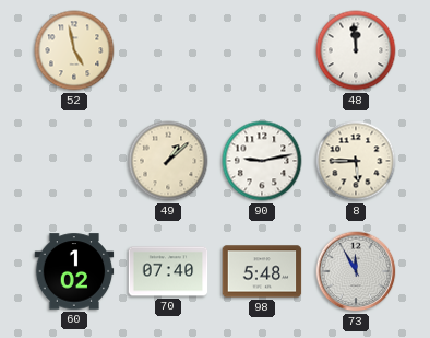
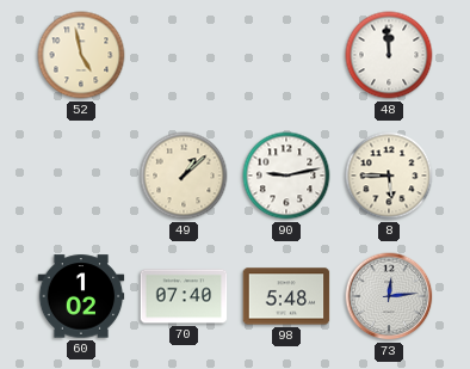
73: 11:55 -> 12:14 (389, 296)
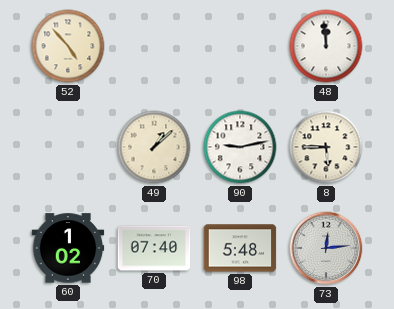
52: 4:58 -> 4:53 (68, 46)
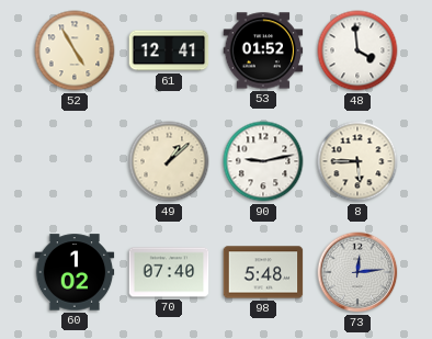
52: 4:53 -> 4:55 (75, 50)
61: none -> 12:41 (169, 50)
53: none -> 01:52 (263, 50)
48: 11:59 -> 3:59 (357, 50)
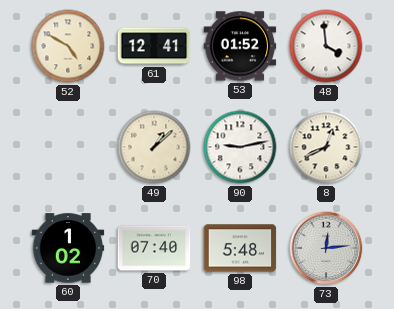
52: 4:55 -> 4:50 (68, 46)
8: 5:45 -> 12:41 (326, 147)
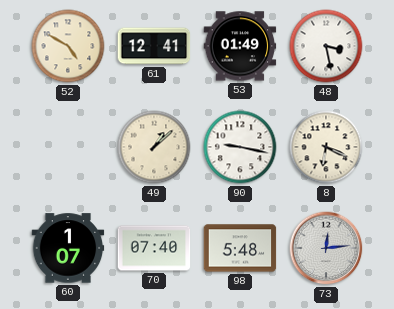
53: 01:52 -> 01:49 (240, 46)
48: 3:59 -> 3:28 (326, 46)
90: 9:13 -> 9:17 (240, 147)
8: 12:41 -> 6:19 (326, 147)
60: 1:02 -> 1:07 (68, 248)
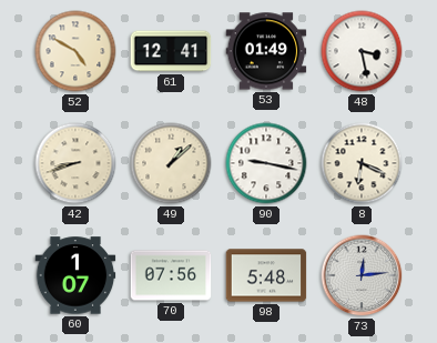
42: none -> 8:42 (75, 163)
70: 07:40 -> 07:56 (171, 275)
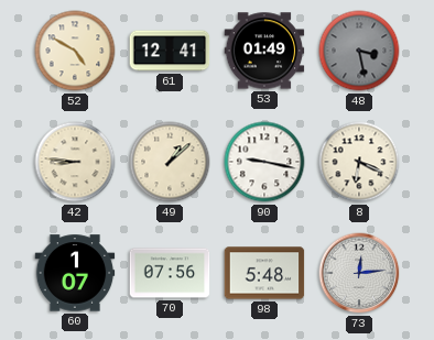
48 dial: white -> grey (359, 51)
42: 8:42 -> 8:46 (75, 162)
